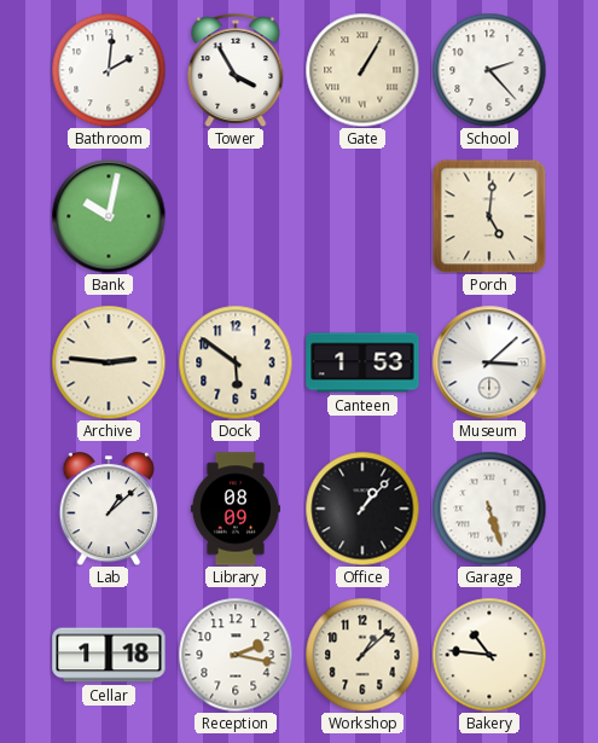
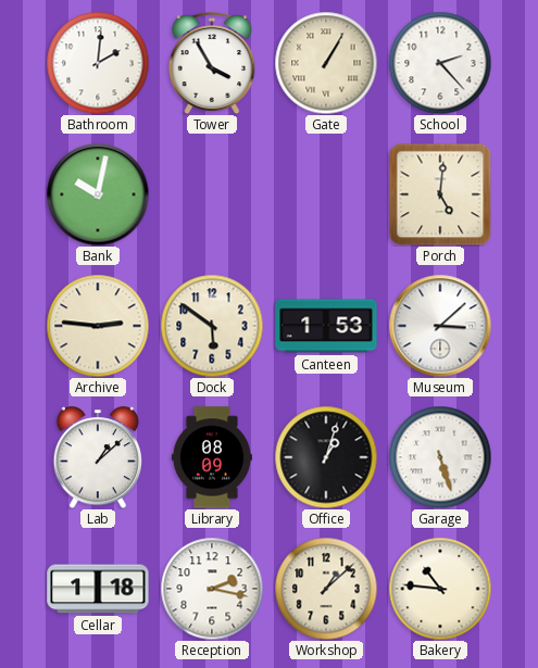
Office: 1:07 -> 1:03 (326, 457)
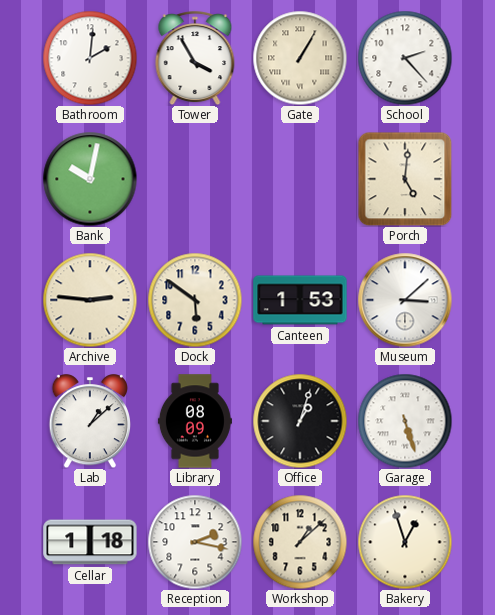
Bakery: 10:46 -> 12:57 (405, 542)
